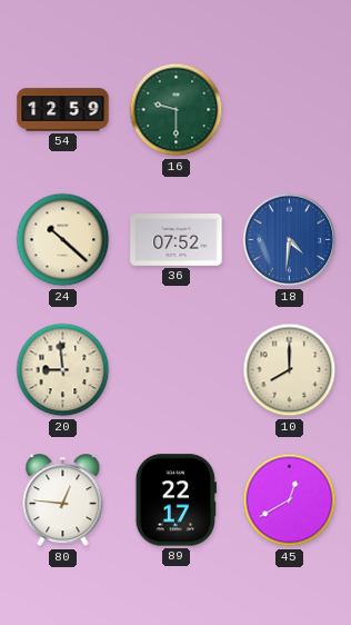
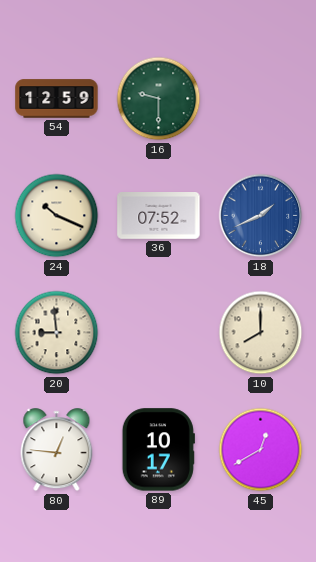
24: 10:22 -> 10:19 (57, 216)
18: 4:31 -> 1:41 (261, 216)
89: 22:17 -> 10:17 (158, 450)
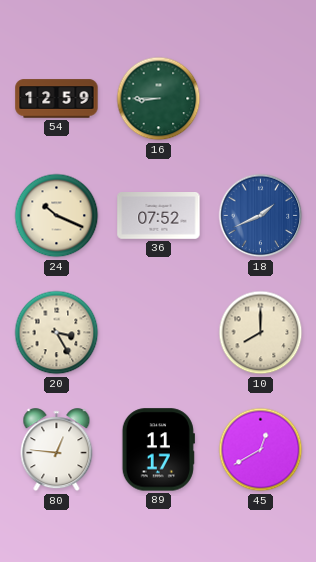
16: 9:30 -> 8:45 (159, 99)
20: 8:59 -> 3:25 (57, 333)
89: 10:17 -> 11:17 (158, 450)
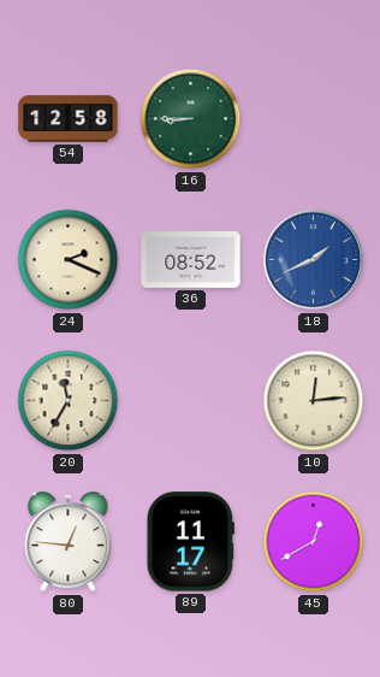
54: 12:59 -> 12:58 (69, 119)
24: 10:19 -> 2:19 (69, 260)
36: 07:52 -> 08:52 (191, 260)
20: 3:25 -> 11:35 (69, 401)
10: 8:00 -> 12:14 (314, 401)
